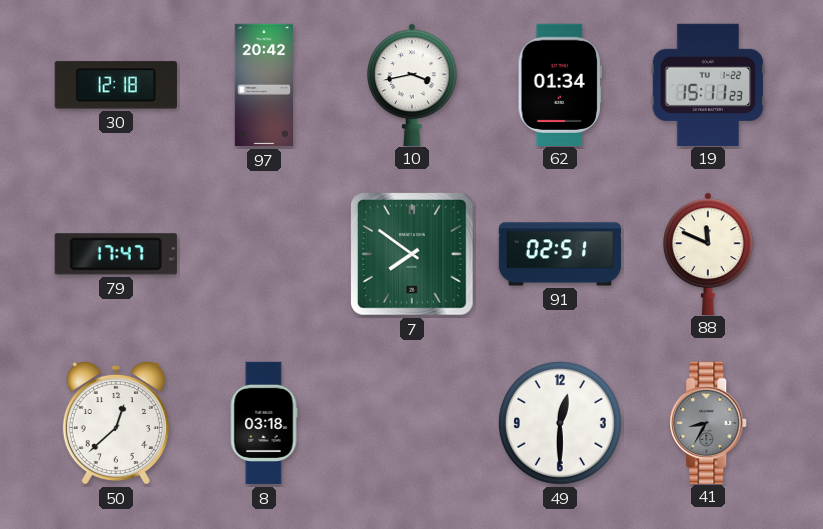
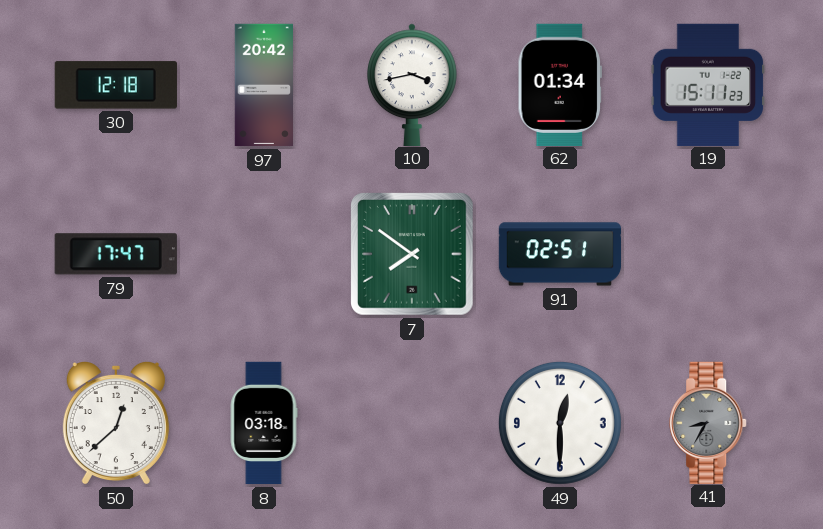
88: 11:49 -> none (709, 253)
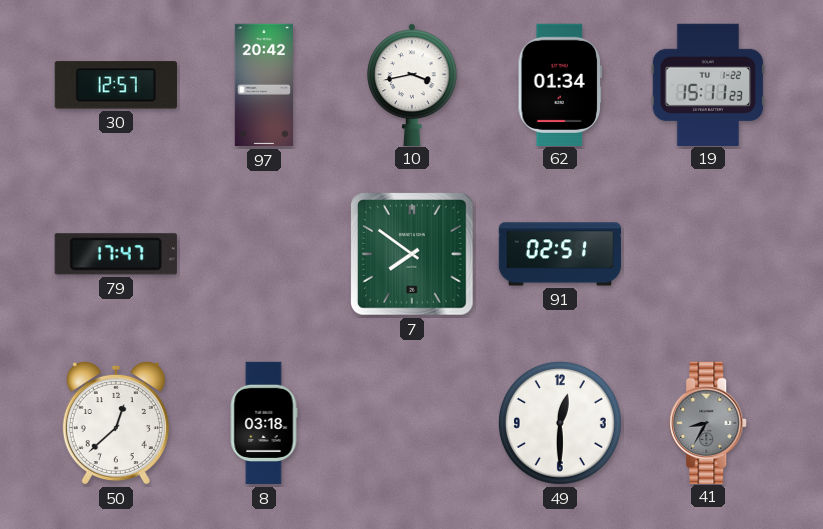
30: 12:18 -> 12:57 (116, 85)
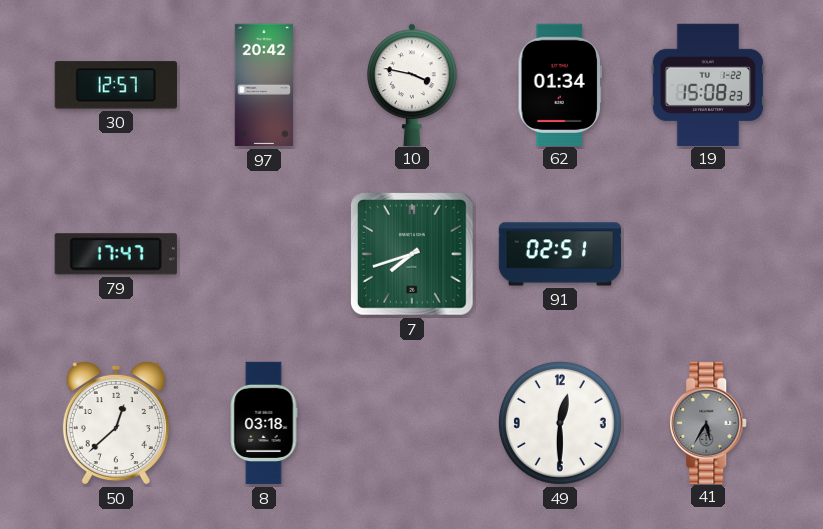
10: 3:43 -> 3:47 (413, 84)
19: 15:11 -> 15:08 (708, 84)
7: 7:51 -> 7:42 (413, 255)
41: 8:35 -> 5:35 (709, 422)
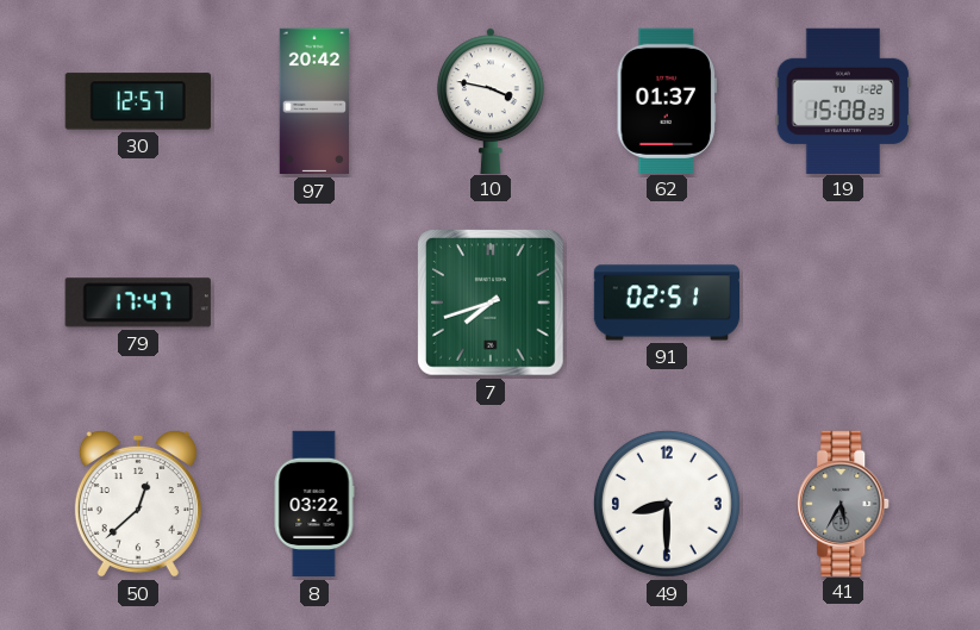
62: 01:34 -> 01:37 (667, 100)
8: 03:18 -> 03:22 (314, 504)
49: 12:30 -> 8:30 (667, 504)
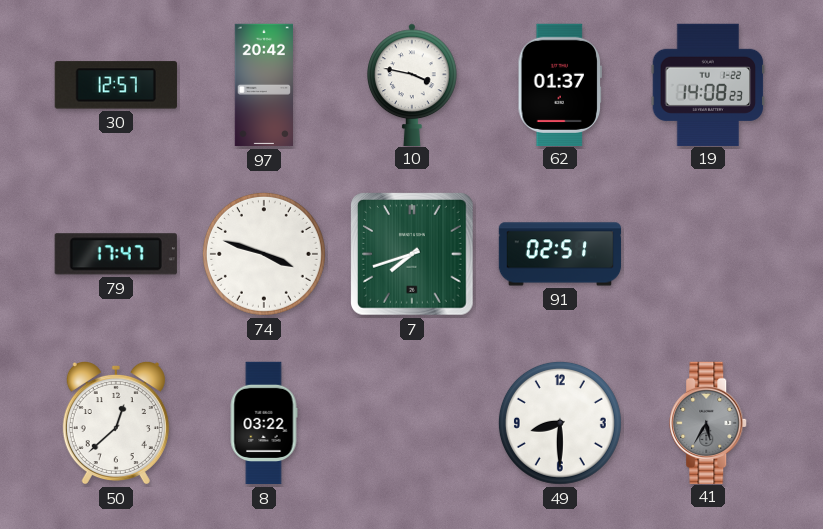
19: 15:08 -> 14:08 (708, 84)
74: none -> 3:48 (264, 254)
